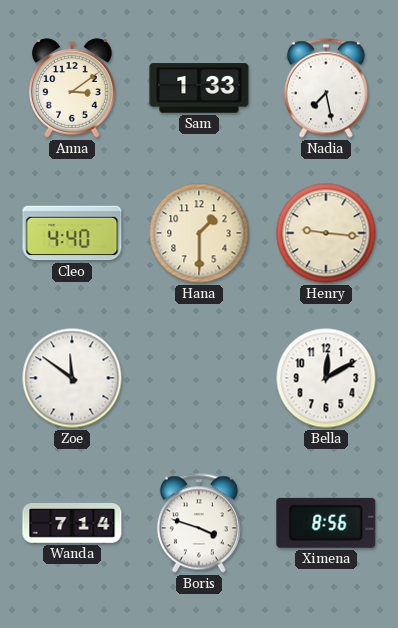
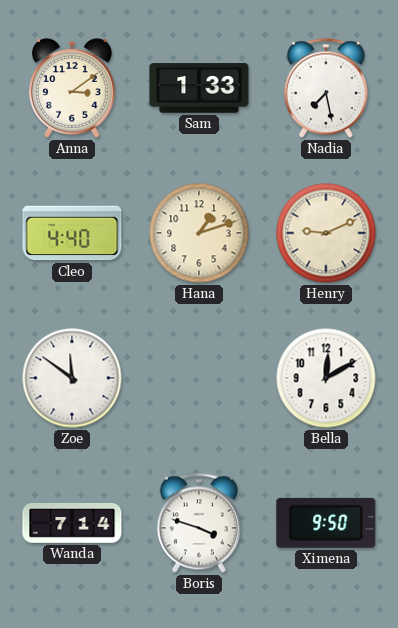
Hana: 1:30 -> 1:12 (199, 233)
Henry: 9:16 -> 9:11 (326, 233)
Ximena: 8:56 -> 9:50 (326, 523)
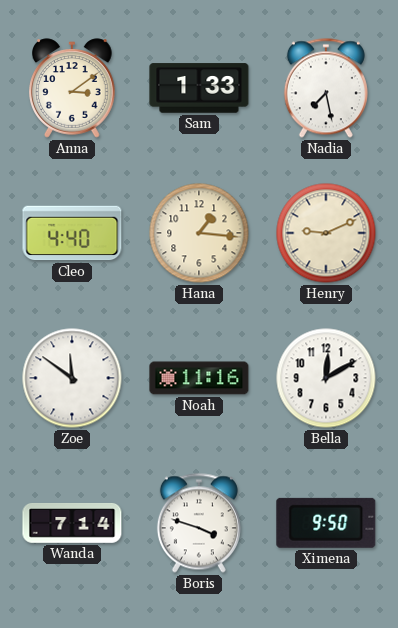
Hana: 1:12 -> 1:16 (199, 233)
Noah: none -> 11:16 (199, 378)
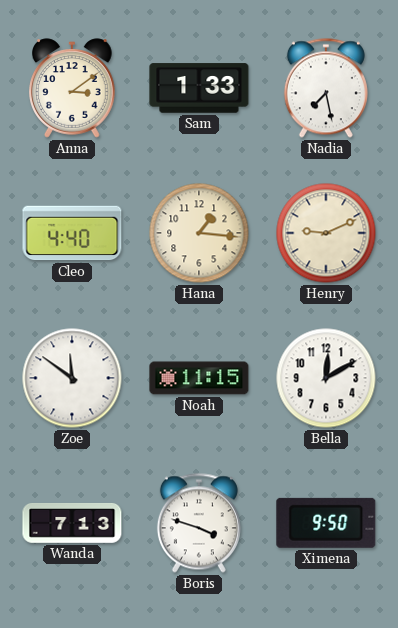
Noah: 11:16 -> 11:15 (199, 378)
Wanda: 7:14 -> 7:13 (72, 524)
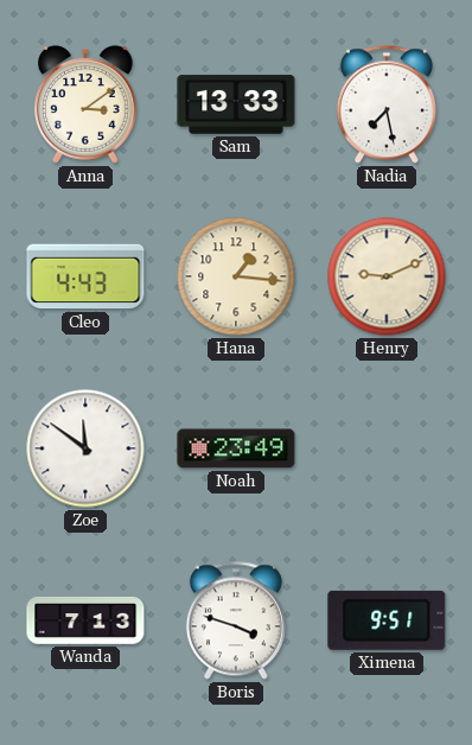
Sam: 1:33 -> 13:33 (236, 104)
Cleo: 4:40 -> 4:43 (85, 276)
Noah: 11:15 -> 23:49 (236, 448)
Bella: 12:10 -> none (326, 378)
Ximena: 9:50 -> 9:51 (387, 620)
